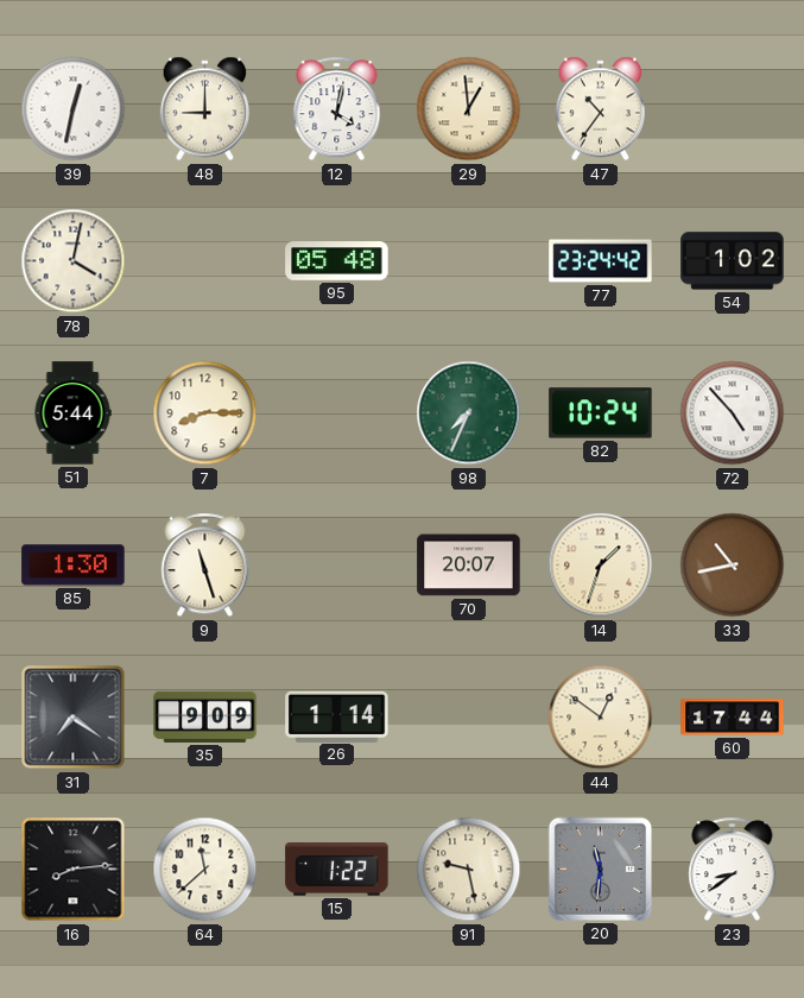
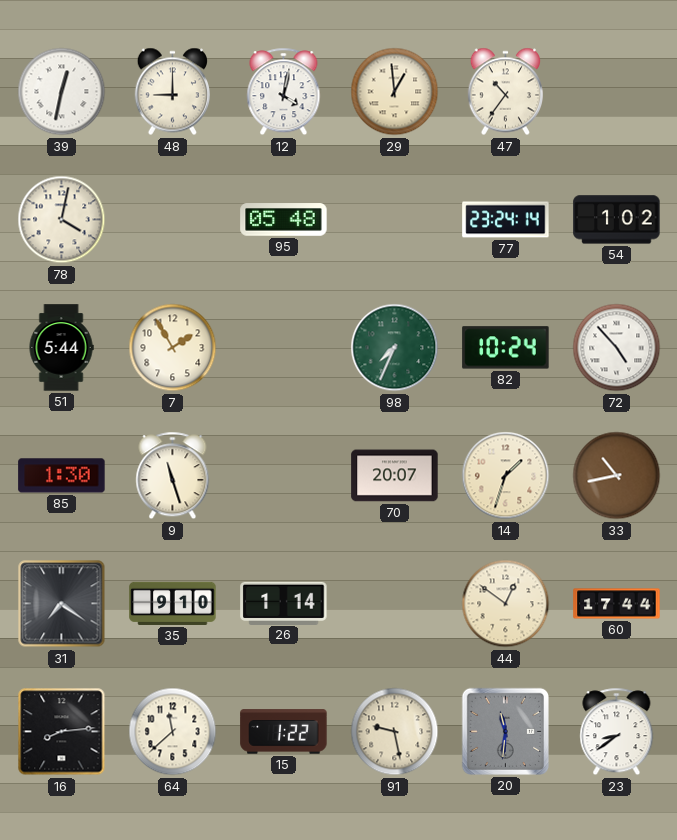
77: 23:24:42 -> 23:24:14 (506, 220)
7: 8:15 -> 1:55 (173, 348)
35: 9:09 -> 9:10 (173, 603)
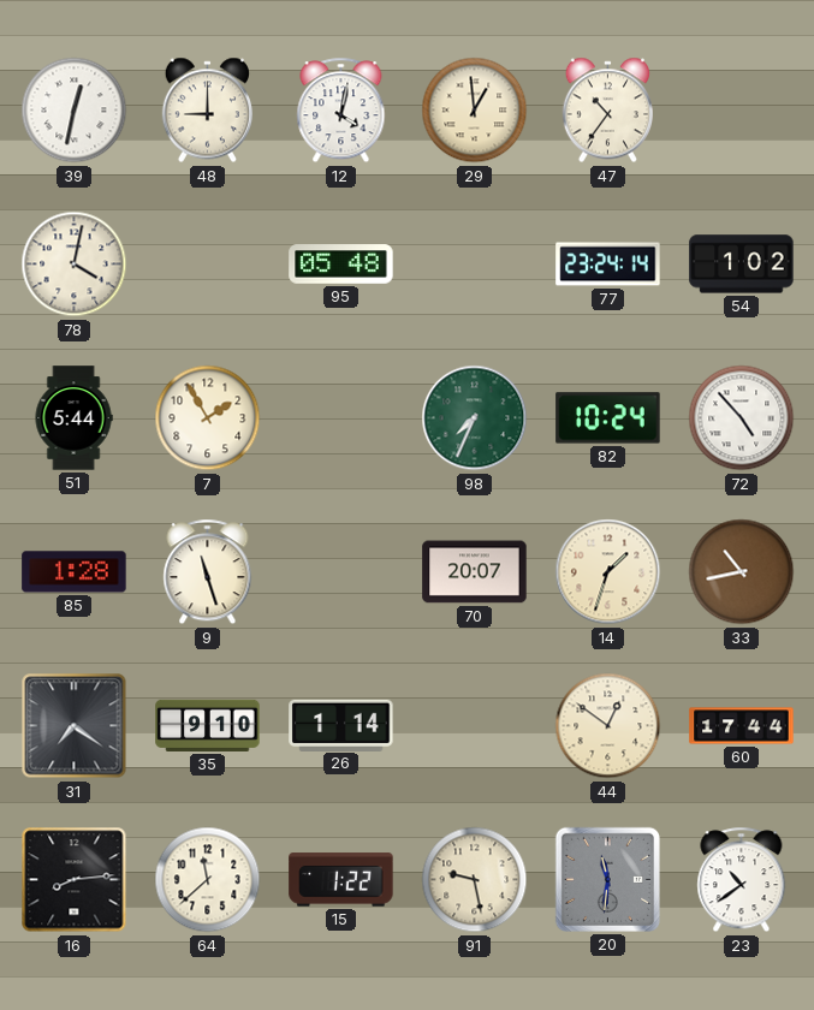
85: 1:30 -> 1:28 (75, 572)
23: 8:39 -> 10:39 (742, 880)
